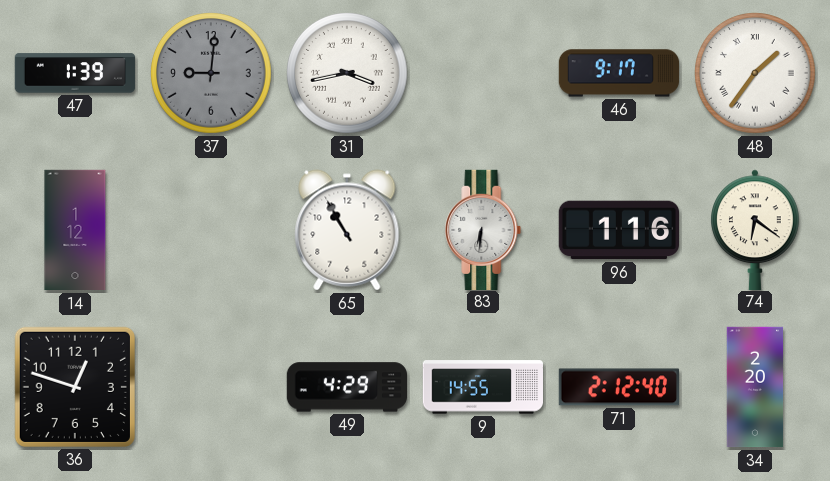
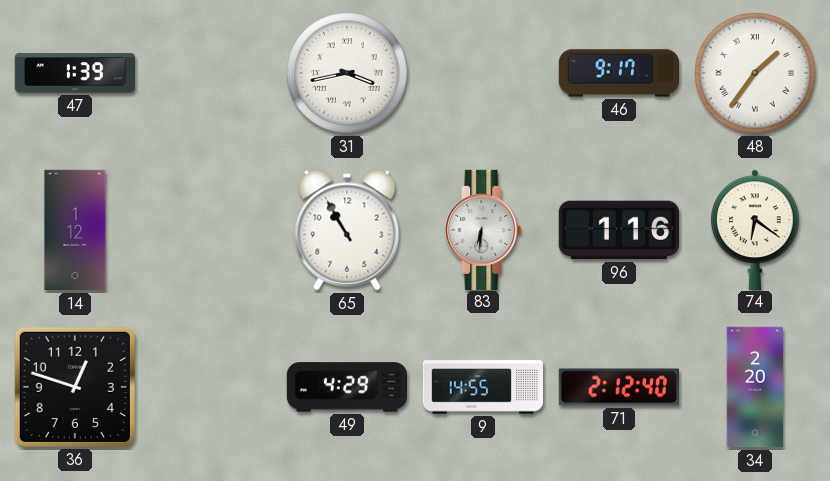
37: 9:01 -> none (212, 74)
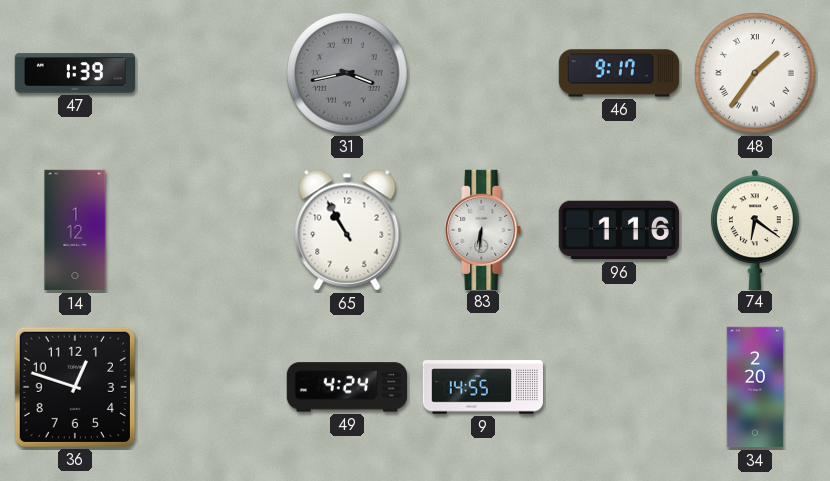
31 dial: white -> grey (348, 74)
49: 4:29 -> 4:24 (346, 387)
71: 2:12 -> none (618, 387)
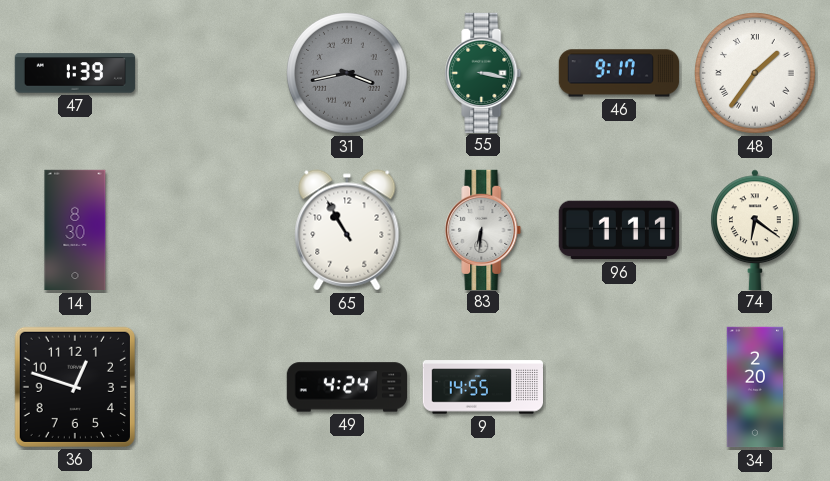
55: none -> 3:17 (483, 72)
14: 1:12 -> 8:30 (75, 230)
96: 1:16 -> 1:11 (618, 230)
